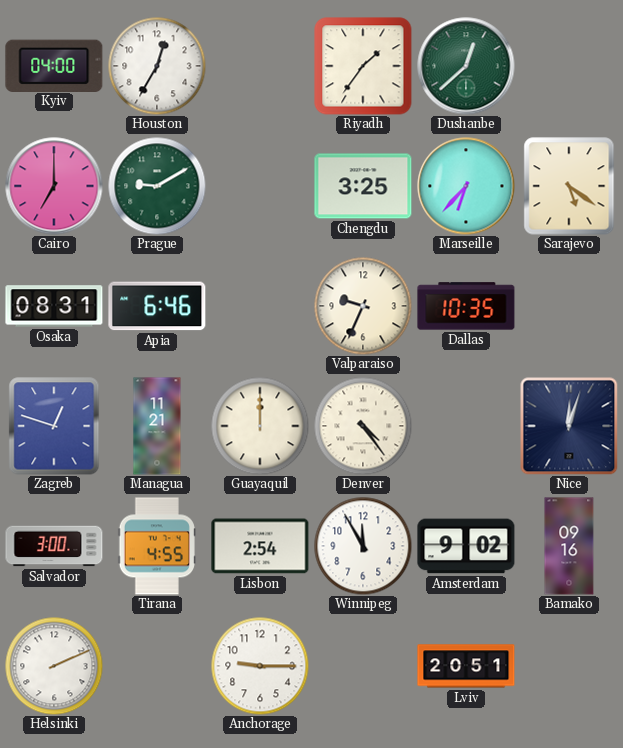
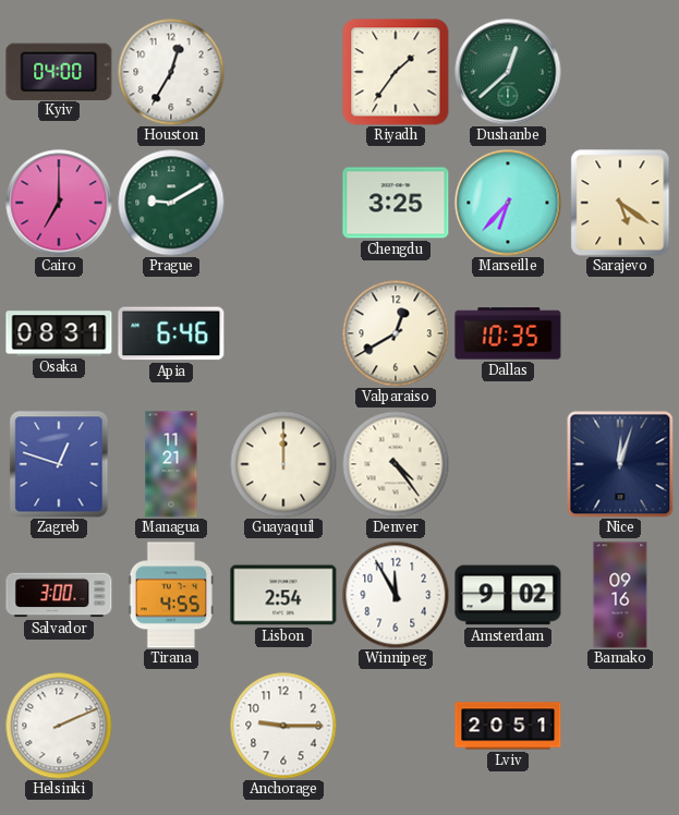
Valparaiso: 9:34 -> 12:40 (396, 333)
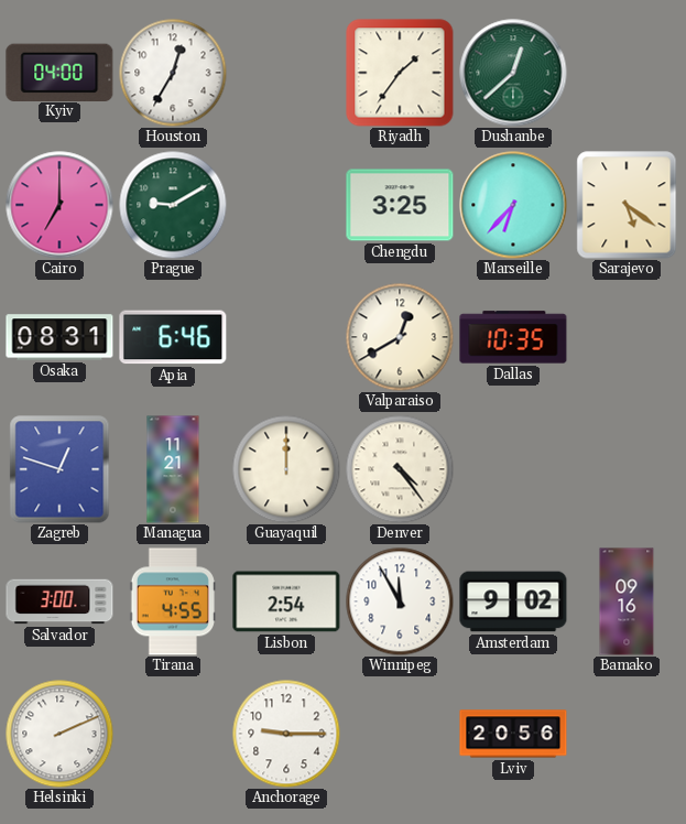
Nice: 12:03 -> none (620, 464)
Lviv: 20:51 -> 20:56 (513, 734)
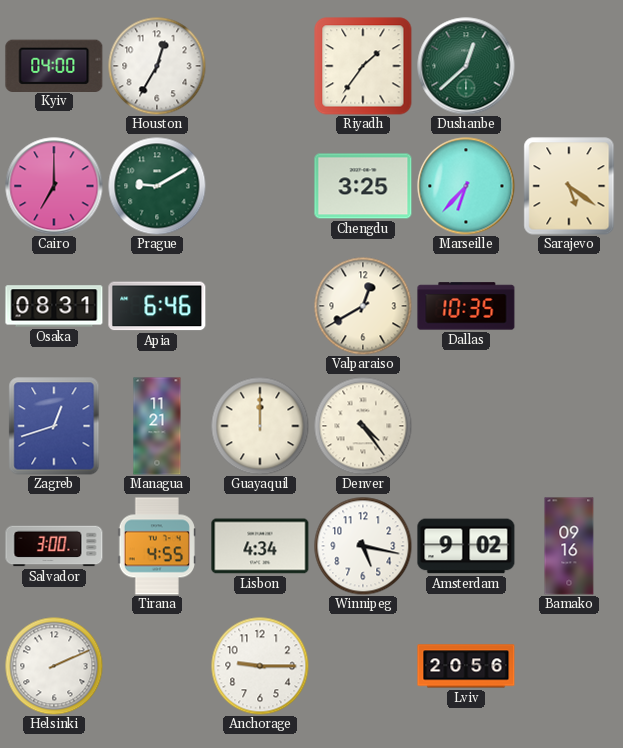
Zagreb: 12:48 -> 12:42 (54, 426)
Lisbon: 2:54 -> 4:34 (260, 546)
Winnipeg: 11:55 -> 5:17 (363, 546)
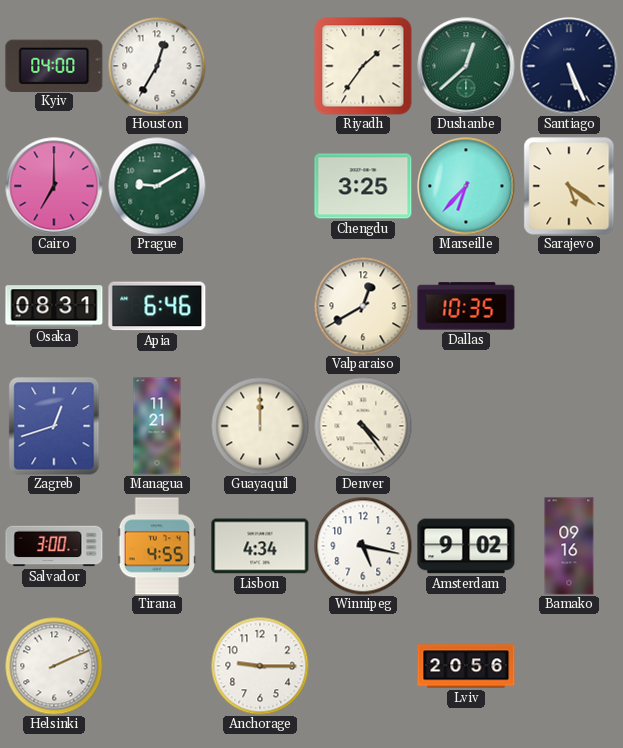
Santiago: none -> 5:26 (569, 66)
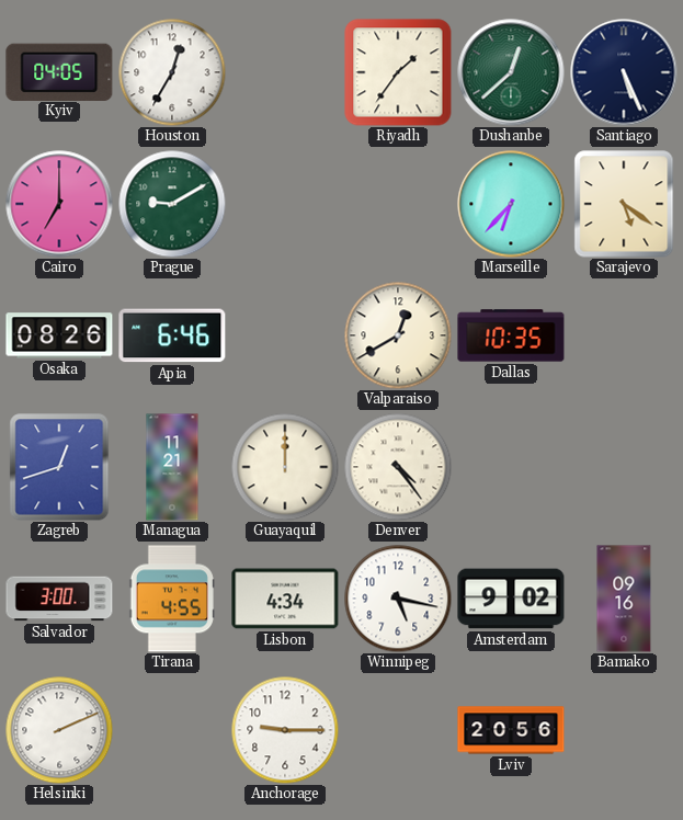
Kyiv: 04:00 -> 04:05 (59, 71)
Chengdu: 3:25 -> none (363, 186)
Osaka: 08:31 -> 08:26 (59, 335)
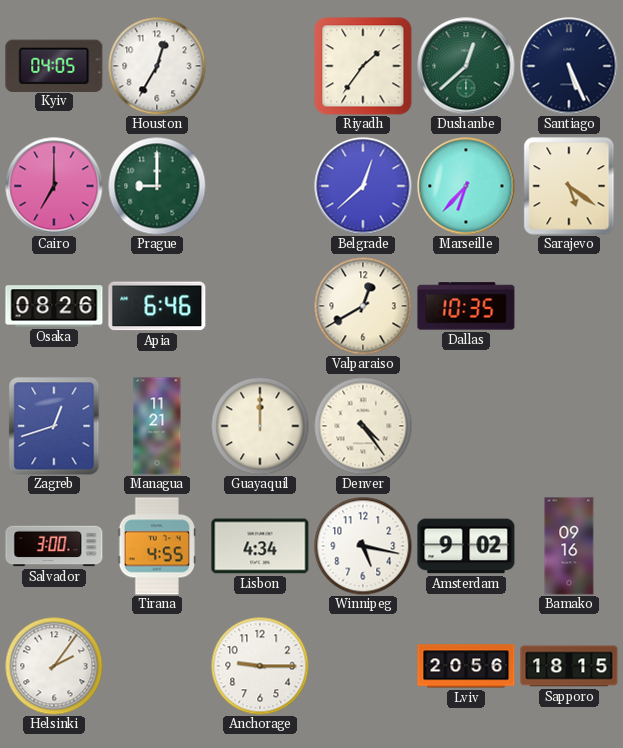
Prague: 9:10 -> 9:00 (157, 186)
Belgrade: none -> 12:38 (363, 186)
Helsinki: 2:11 -> 2:06 (54, 666)
Sapporo: none -> 18:15 (569, 666)
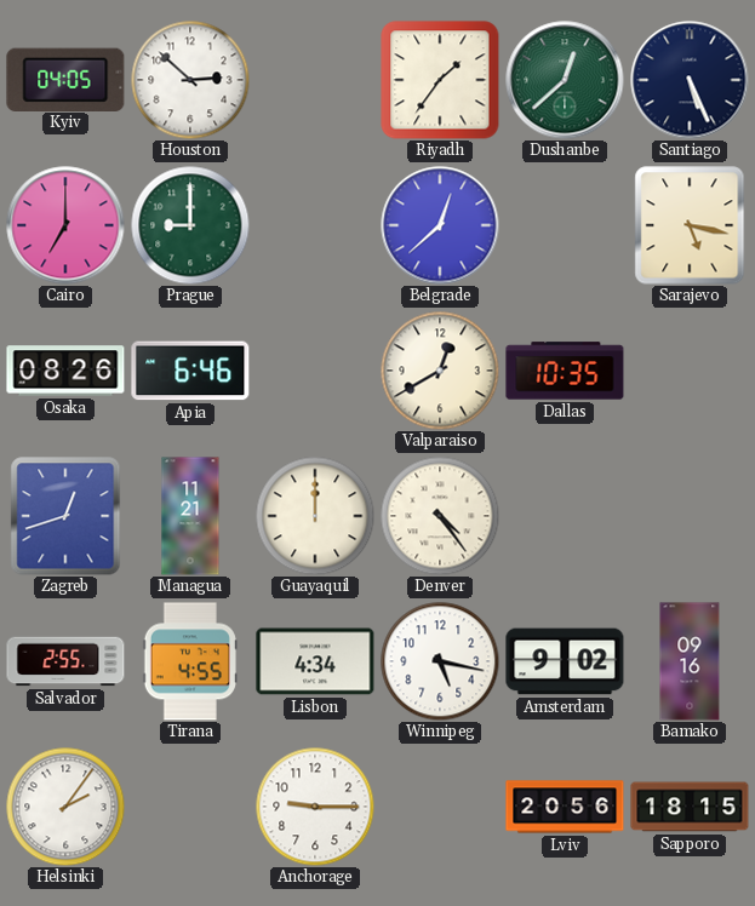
Houston: 12:35 -> 2:52 (190, 80)
Marseille: 6:37 -> none (466, 186)
Sarajevo: 5:21 -> 5:17 (690, 225)
Salvador: 3:00 -> 2:55 (65, 661)
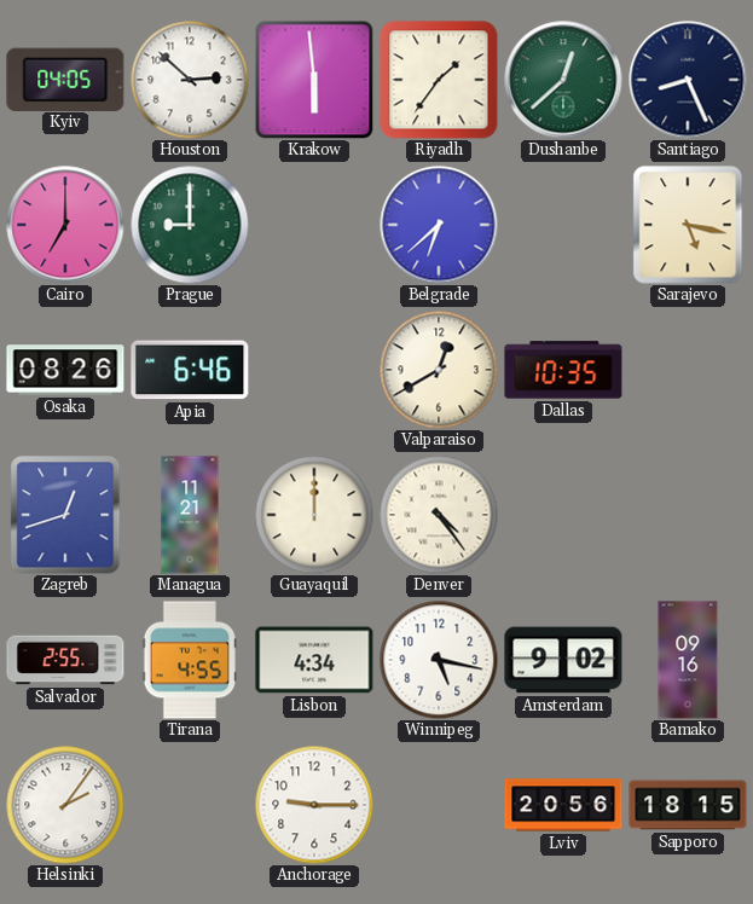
Krakow: none -> 5:59 (314, 80)
Santiago: 5:26 -> 8:26 (688, 80)
Belgrade: 12:38 -> 6:38 (439, 225)
